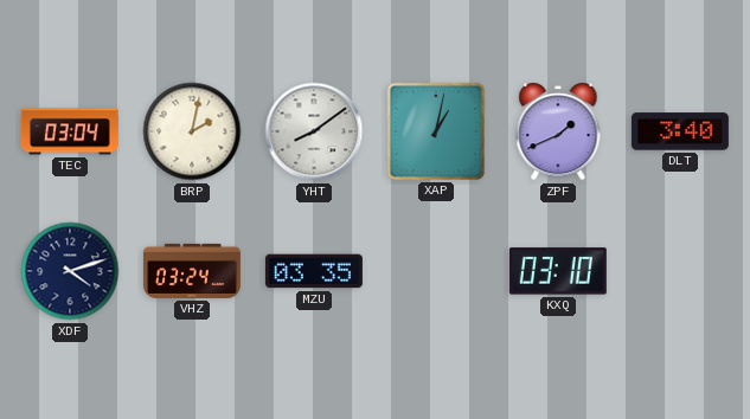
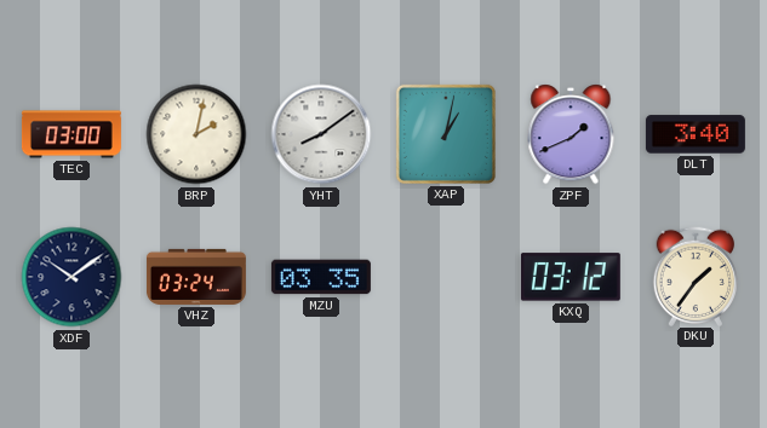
TEC: 03:04 -> 03:00 (71, 134)
XDF: 4:12 -> 10:09 (71, 277)
KXQ: 03:10 -> 03:12 (571, 277)
DKU: none -> 1:36 (696, 276)
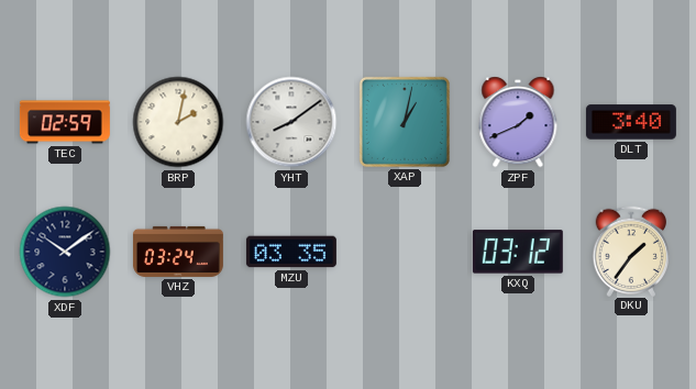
TEC: 03:00 -> 02:59 (65, 122)
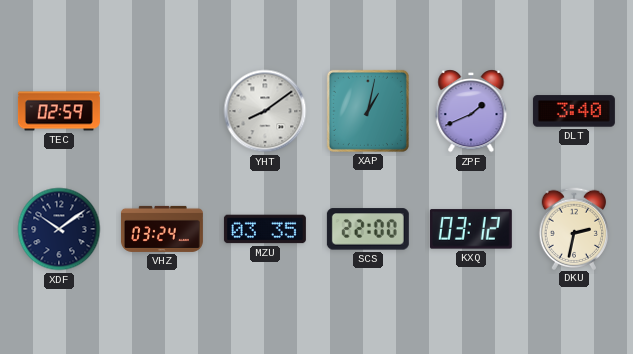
BRP: 2:02 -> none (178, 122)
SCS: none -> 22:00 (368, 229)
DKU: 1:36 -> 2:32 (574, 228)
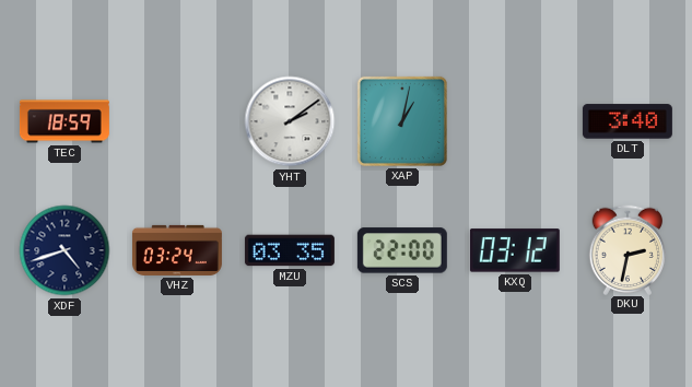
TEC: 02:59 -> 18:59 (64, 121)
YHT: 8:09 -> 2:09 (290, 121)
ZPF: 1:41 -> none (471, 111)
XDF: 10:09 -> 4:42 (64, 250)
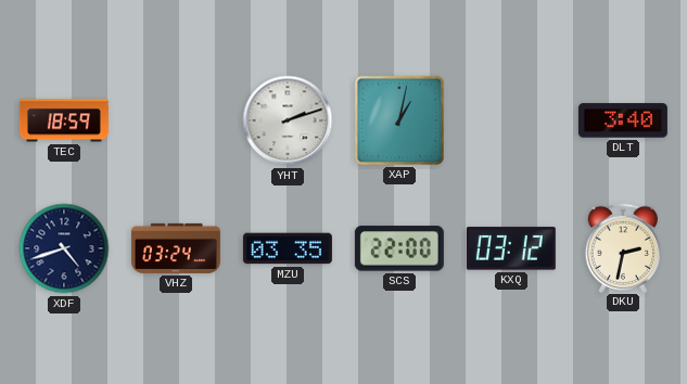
YHT: 2:09 -> 2:12 (288, 120)
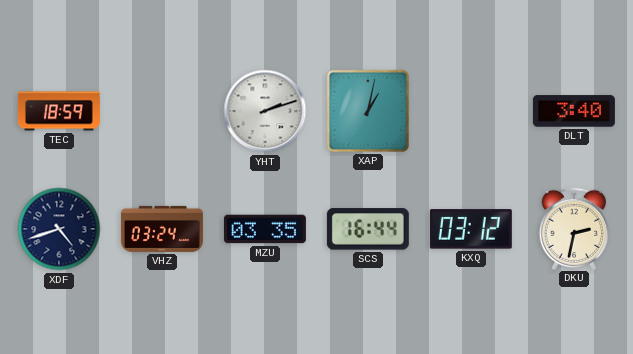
SCS: 22:00 -> 16:44 (368, 229)
